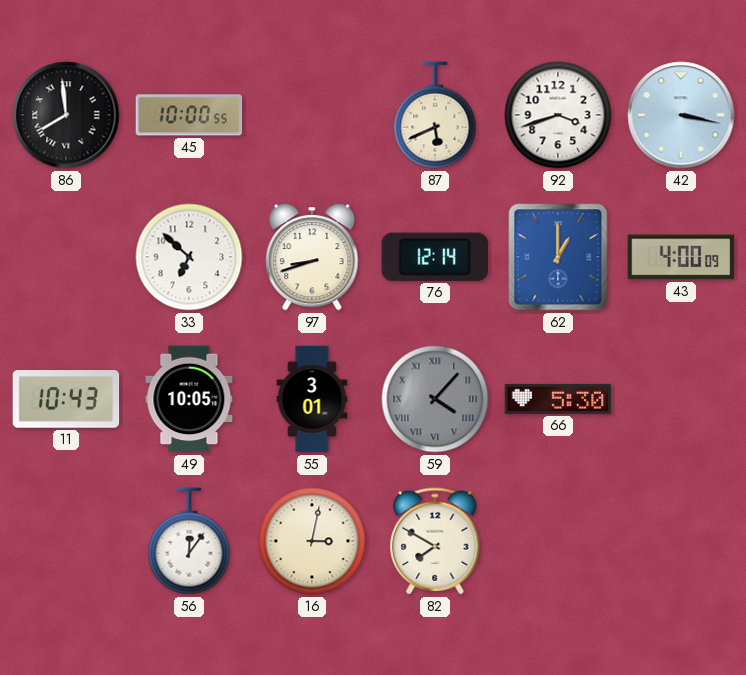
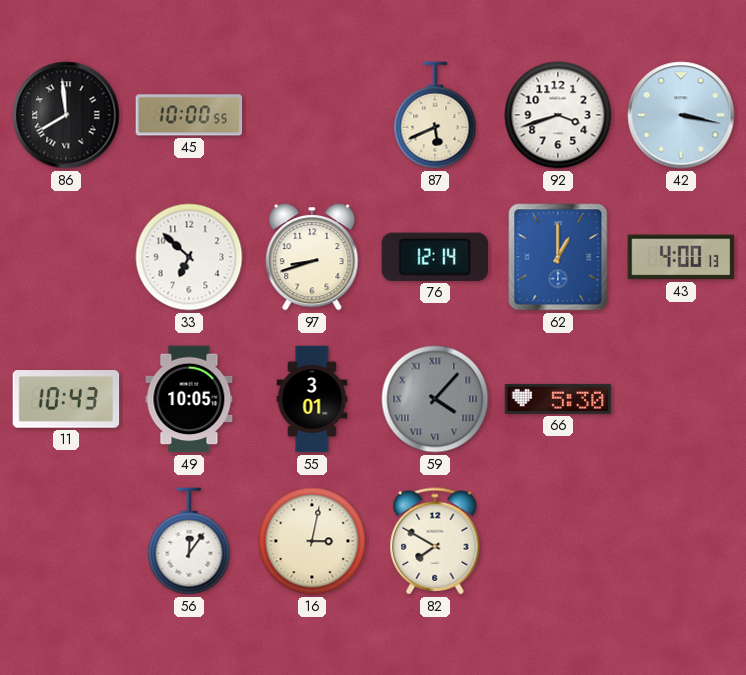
43: 4:00:09 -> 4:00:13 (681, 257)
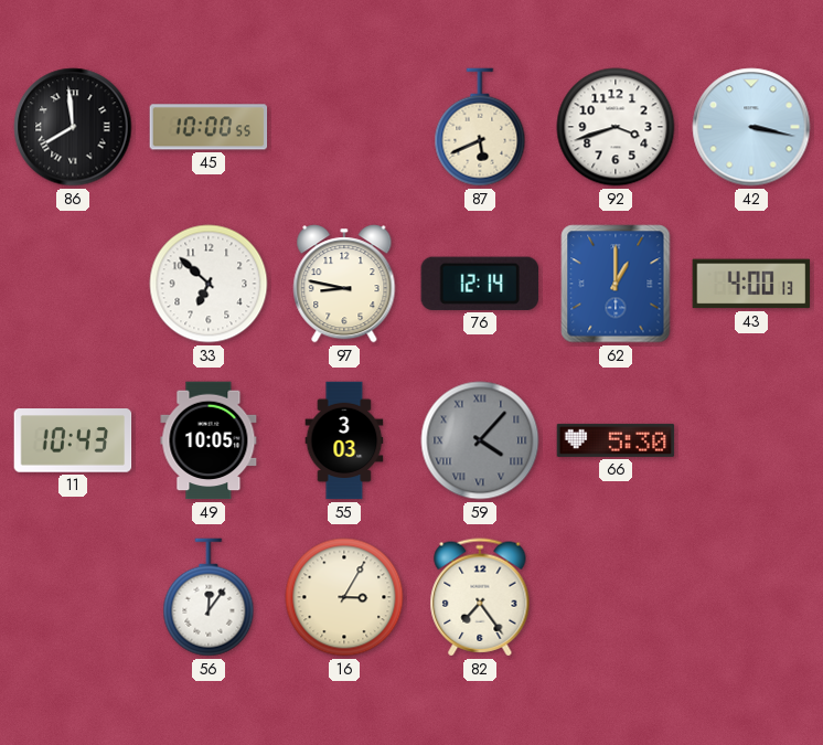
97: 8:42 -> 8:47 (344, 284)
55: 3:01 -> 3:03 (344, 440)
16: 3:02 -> 3:05 (344, 597)
82: 7:50 -> 7:24 (480, 597)
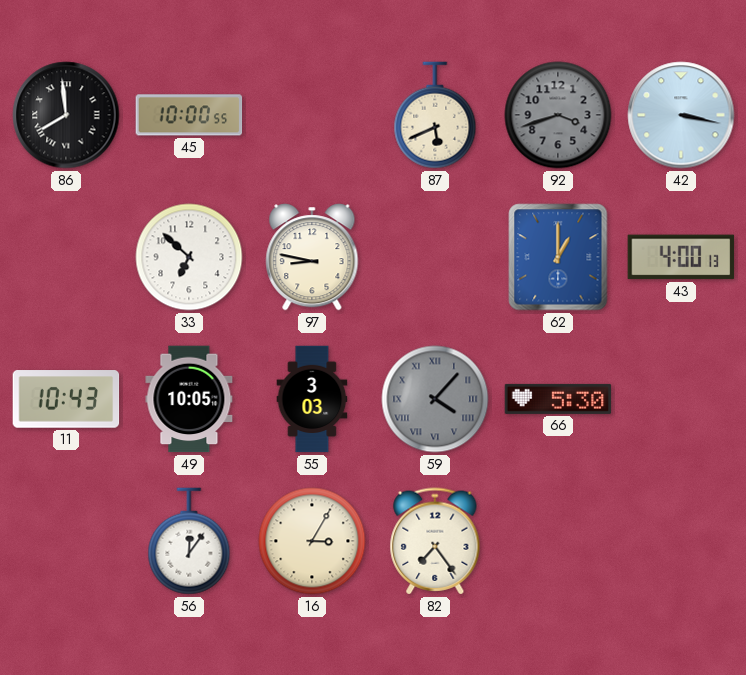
92 dial: white -> grey (558, 115)
76: 12:14 -> none (480, 284)
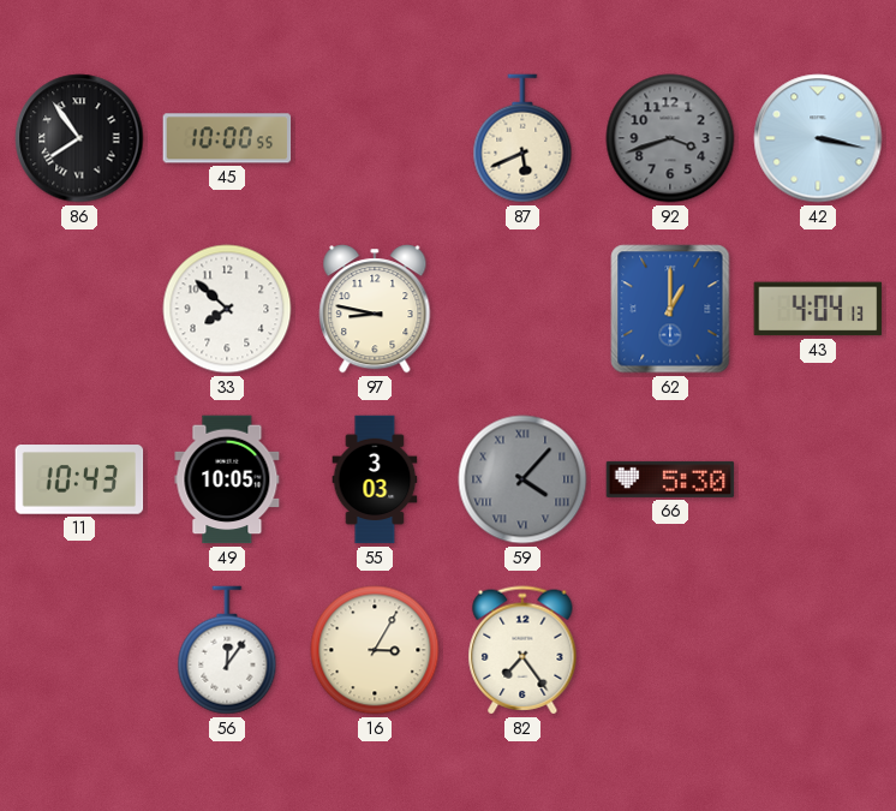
86: 7:59 -> 7:54 (79, 138)
33: 6:52 -> 7:52 (227, 309)
43: 4:00 -> 4:04 (818, 309)
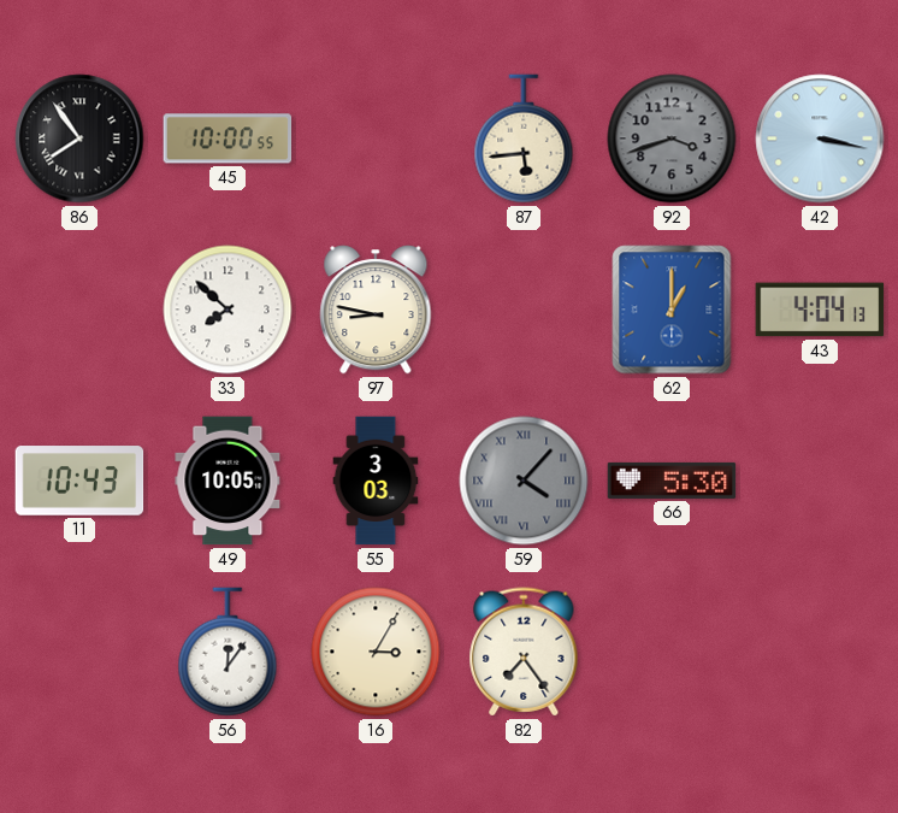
87: 5:41 -> 5:44 (524, 139)
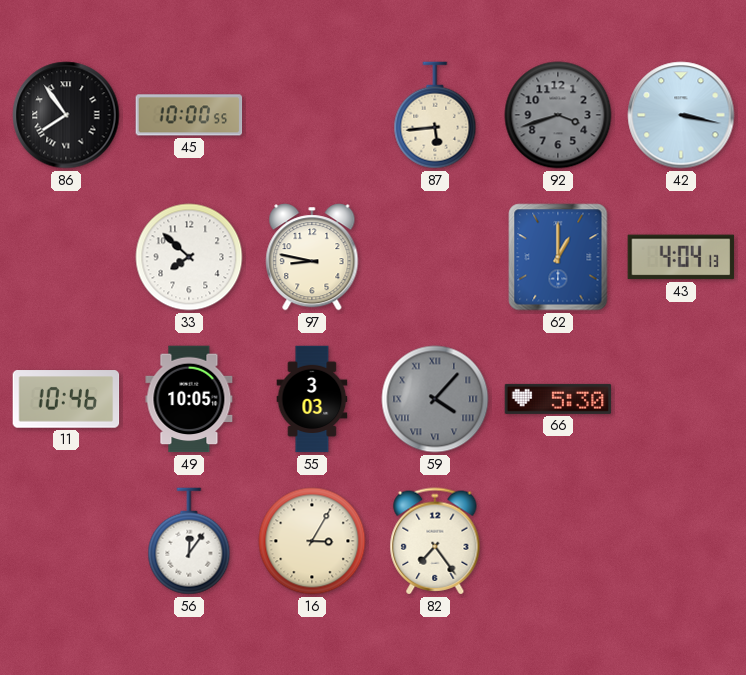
11: 10:43 -> 10:46 (66, 399)
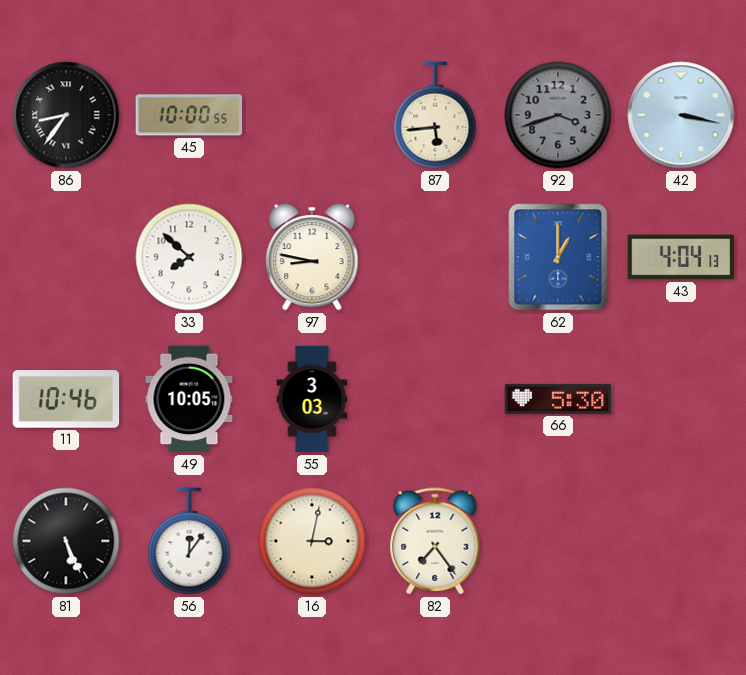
86: 7:54 -> 8:36 (66, 115)
59: 4:07 -> none (435, 399)
81: none -> 5:26 (66, 541)
16: 3:05 -> 3:02 (312, 541)
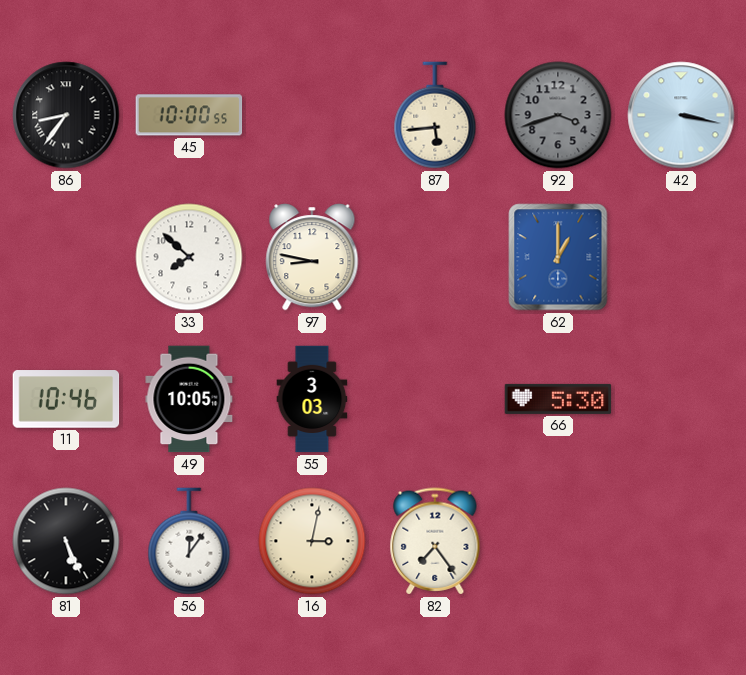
43: 4:04 -> none (681, 257)
